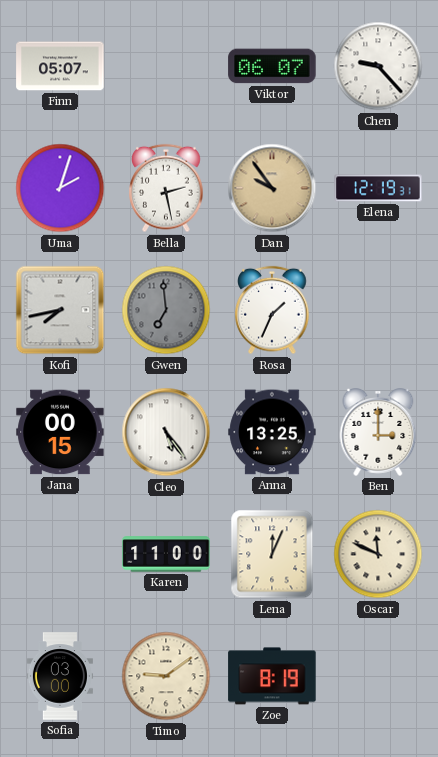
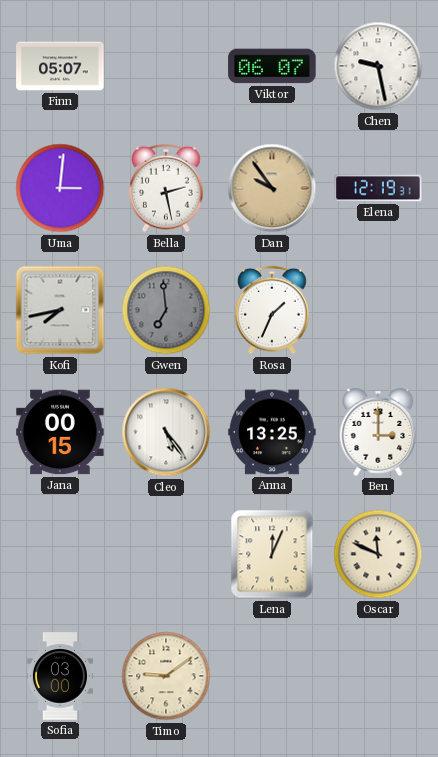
Chen: 9:23 -> 9:28 (378, 66)
Uma: 2:03 -> 3:01 (60, 188)
Karen: 11:00 -> none (166, 554)
Zoe: 8:19 -> none (272, 676)
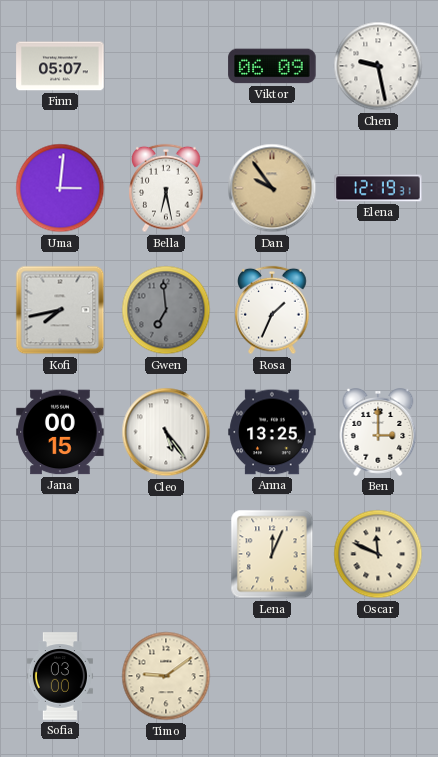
Viktor: 06:07 -> 06:09 (272, 66)
Bella: 2:28 -> 6:28 (166, 188)
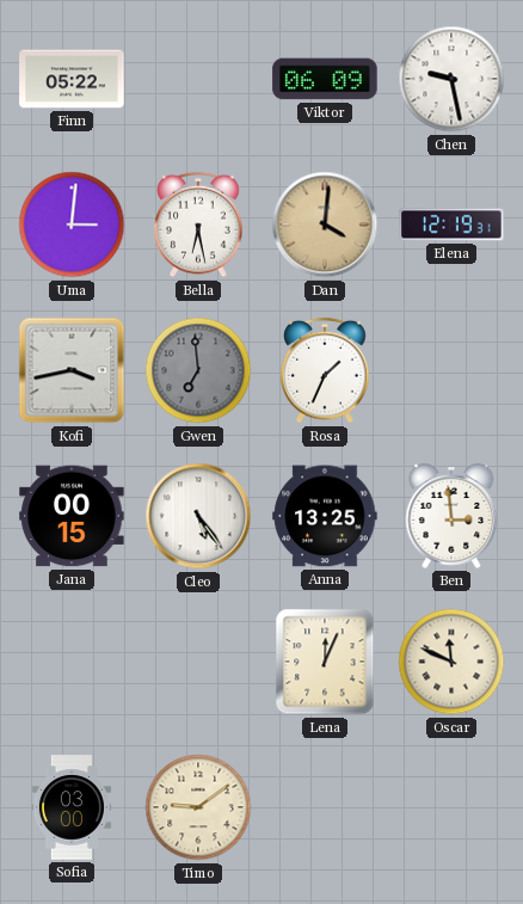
Finn: 05:07 -> 05:22 (72, 79)
Dan: 9:54 -> 4:01 (325, 225)
Kofi: 7:43 -> 3:43 (72, 370)
Ben: 3:00 -> 2:59 (451, 516)
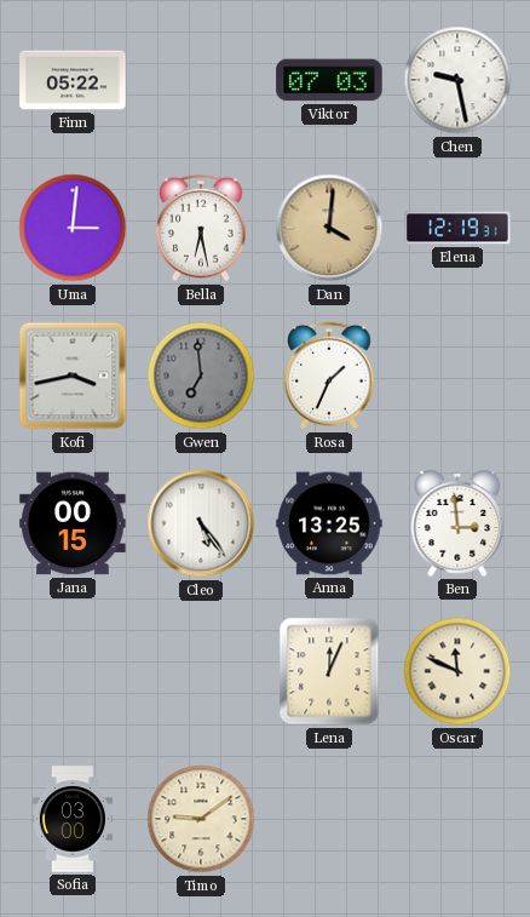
Viktor: 06:09 -> 07:03 (329, 80)
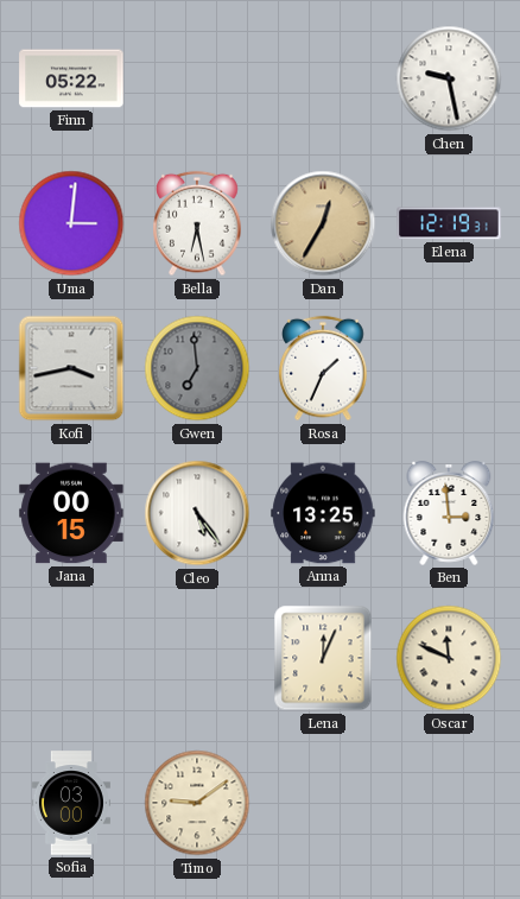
Viktor: 07:03 -> none (329, 80)
Dan: 4:01 -> 12:35 (323, 223)
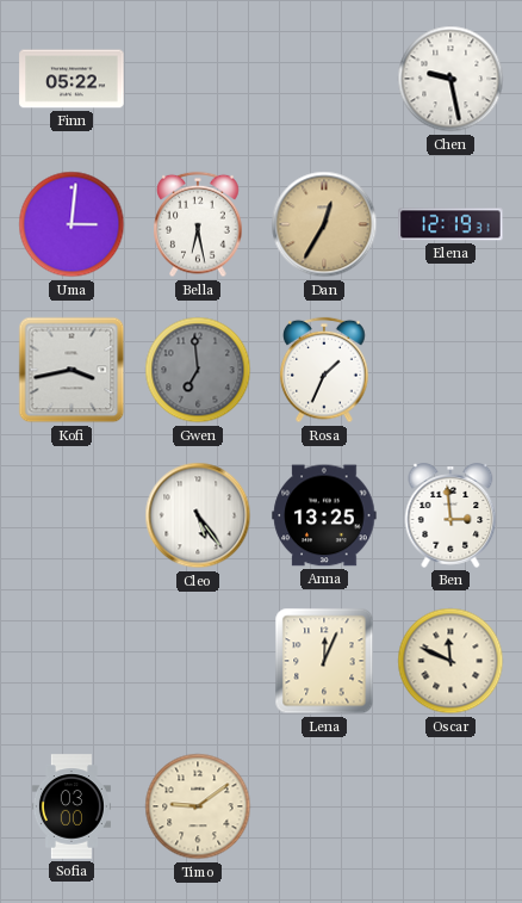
Jana: 00:15 -> none (71, 513)
